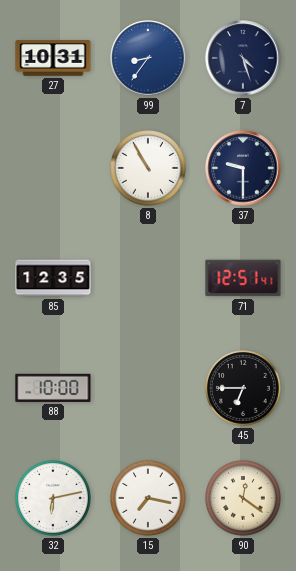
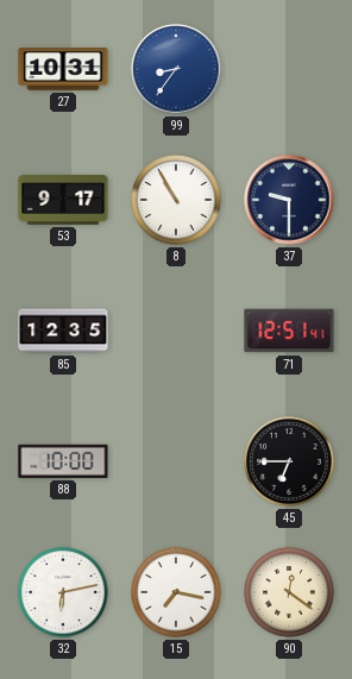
7: 4:27 -> none (243, 58)
53: none -> 9:17 (63, 201)
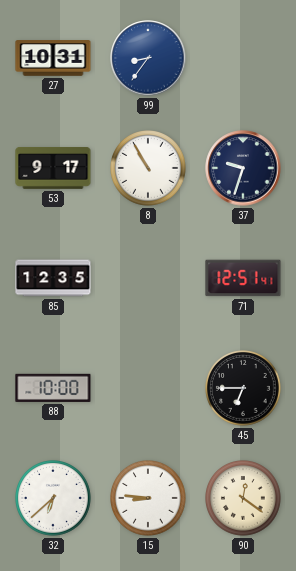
37: 9:30 -> 9:33 (243, 168)
32: 6:13 -> 6:38 (54, 499)
15: 7:17 -> 8:46 (149, 499)
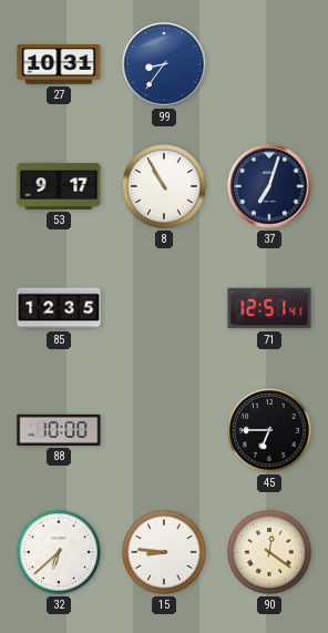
37: 9:33 -> 7:03 (269, 186)
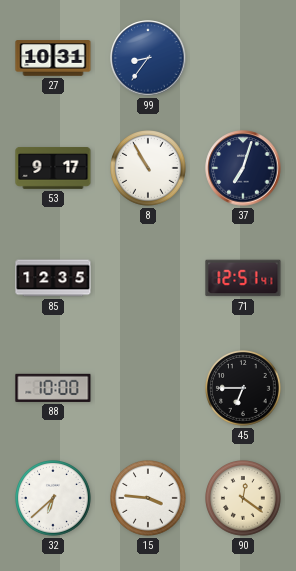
15: 8:46 -> 3:46 (149, 499)
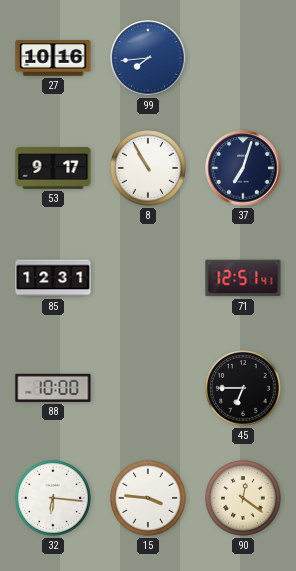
27: 10:31 -> 10:16 (53, 58)
99: 8:36 -> 7:44 (148, 58)
85: 12:35 -> 12:31 (53, 278)
32: 6:38 -> 6:16 (54, 499)
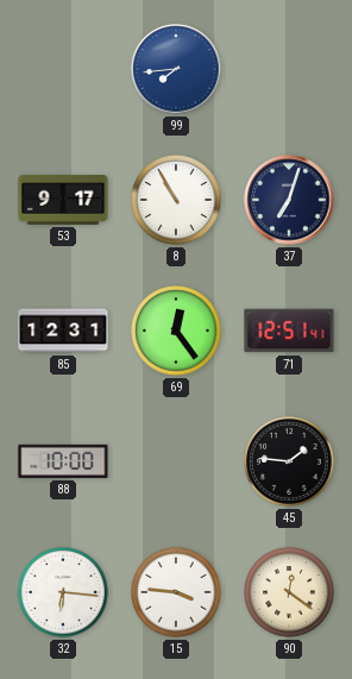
27: 10:16 -> none (53, 58)
69: none -> 12:24 (177, 332)
45: 6:45 -> 1:46 (290, 463)
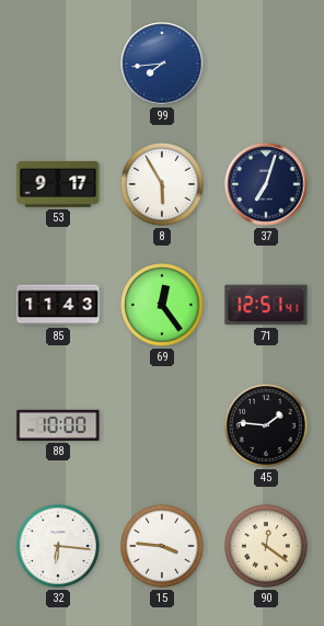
8: 10:55 -> 5:55 (163, 185)
85: 12:31 -> 11:43 (58, 305)
